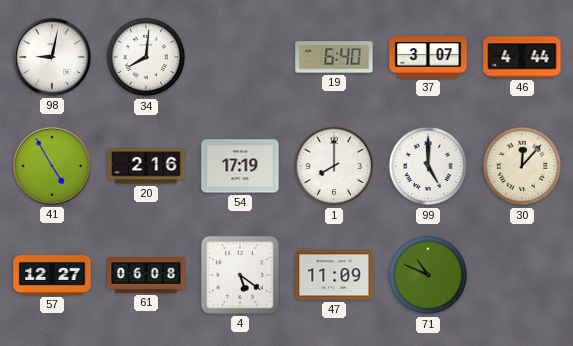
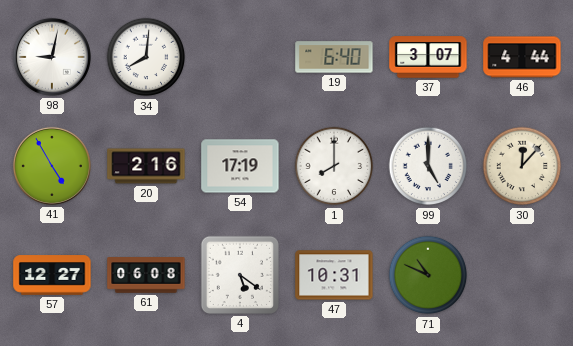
47: 11:09 -> 10:31 (334, 275)
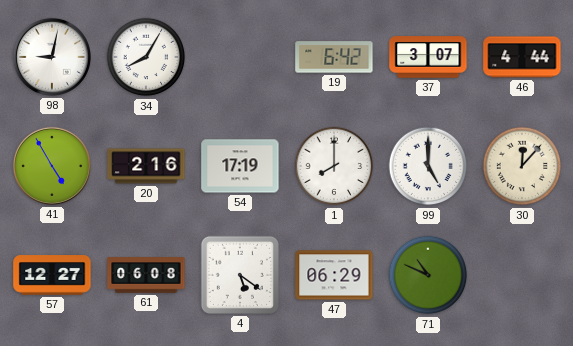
34: 8:01 -> 8:05 (146, 57)
19: 6:40 -> 6:42 (334, 57)
47: 10:31 -> 06:29 (334, 275)
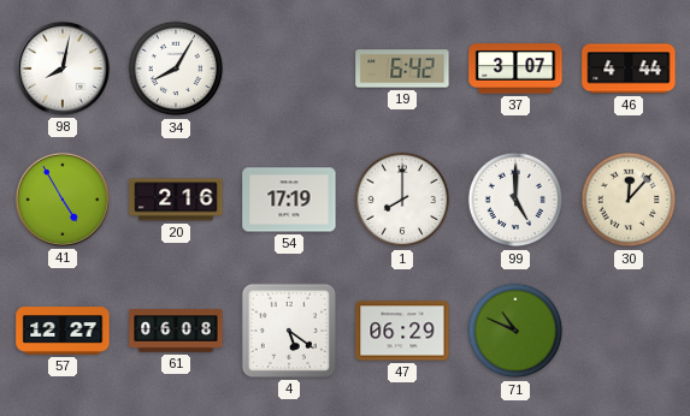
98: 9:02 -> 8:02 (63, 69)
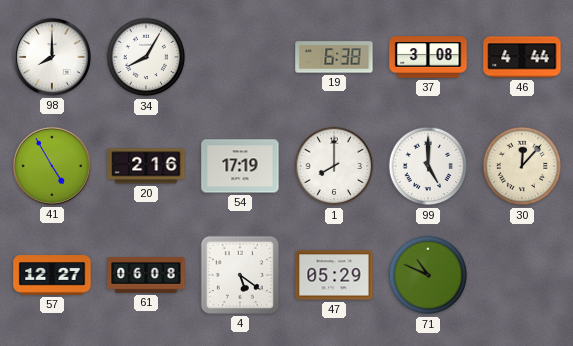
98: 8:02 -> 8:00 (52, 57)
19: 6:42 -> 6:38 (334, 57)
37: 3:07 -> 3:08 (428, 57)
47: 06:29 -> 05:29 (334, 275)
